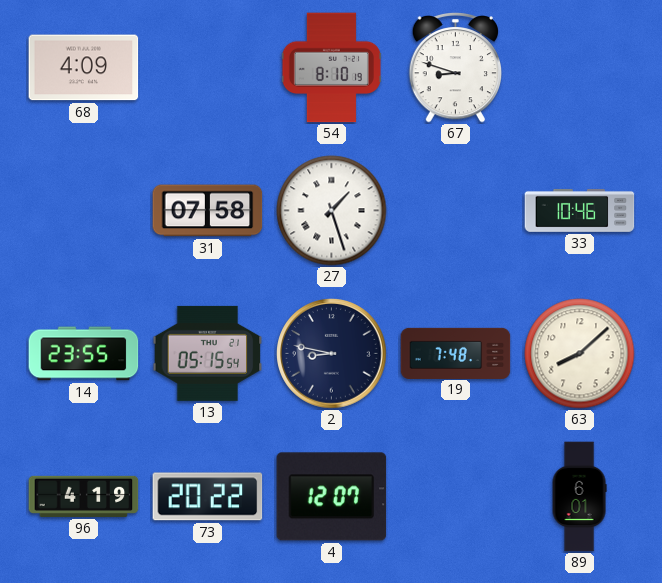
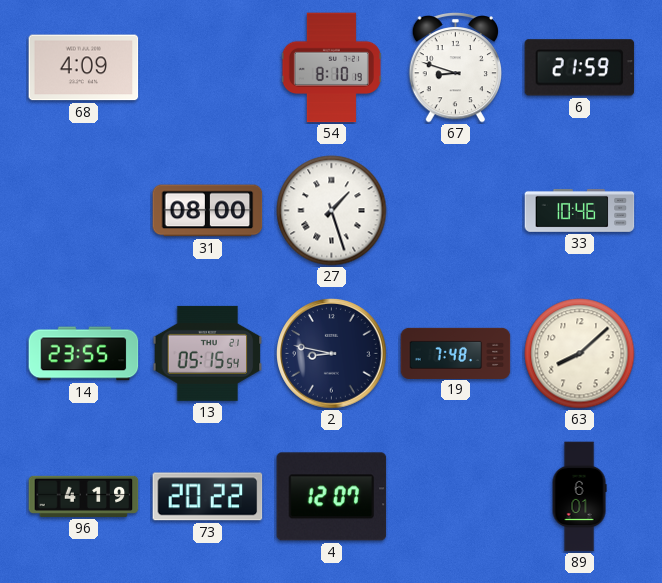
6: none -> 21:59 (580, 68)
31: 07:58 -> 08:00 (208, 211)
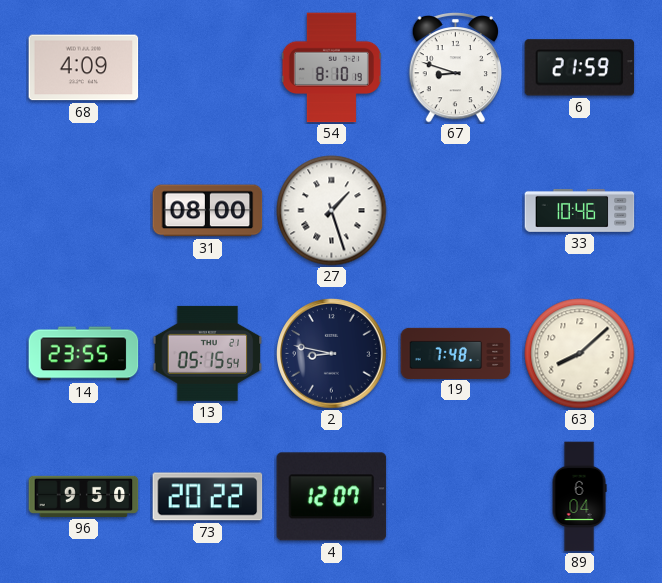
96: 4:19 -> 9:50 (84, 496)
89: 6:01 -> 6:04 (579, 497)
